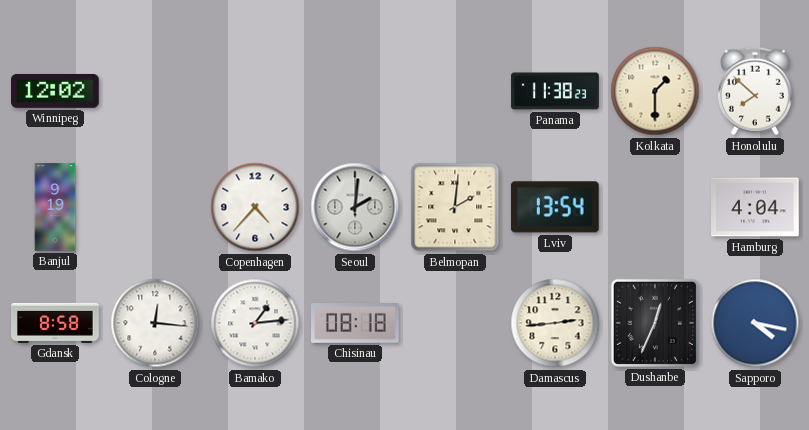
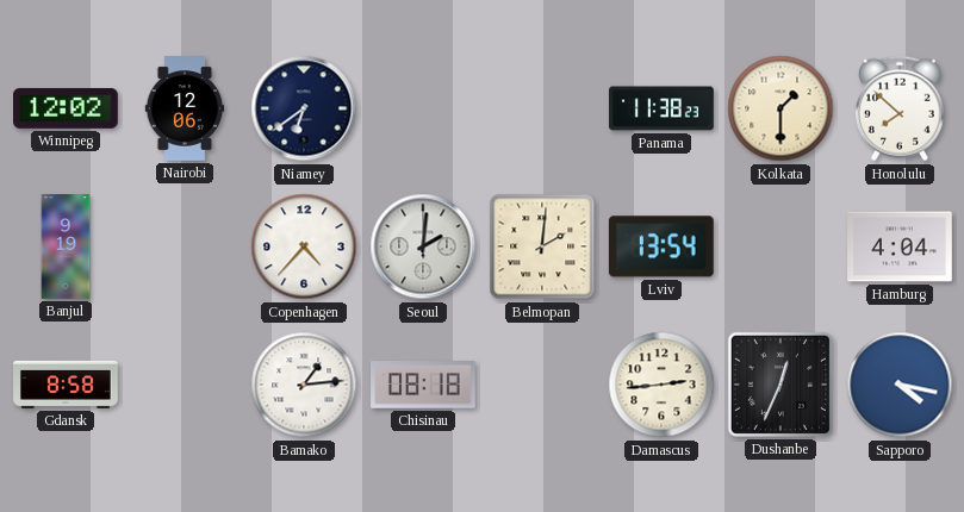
Nairobi: none -> 12:06 (185, 108)
Niamey: none -> 6:39 (304, 108)
Cologne: 12:16 -> none (155, 323)
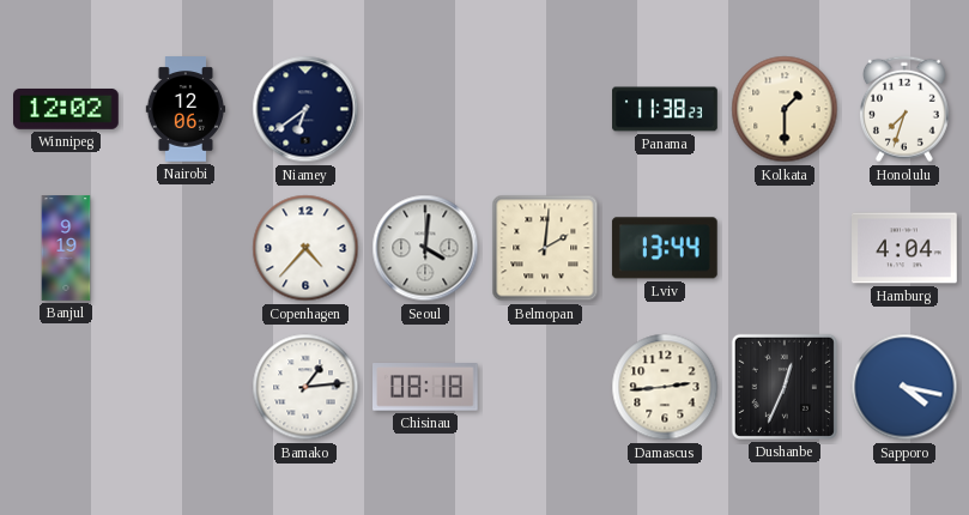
Honolulu: 7:52 -> 7:33 (904, 109)
Seoul: 2:01 -> 4:01 (425, 248)
Lviv: 13:54 -> 13:44 (665, 248)
Gdansk: 8:58 -> none (66, 385)
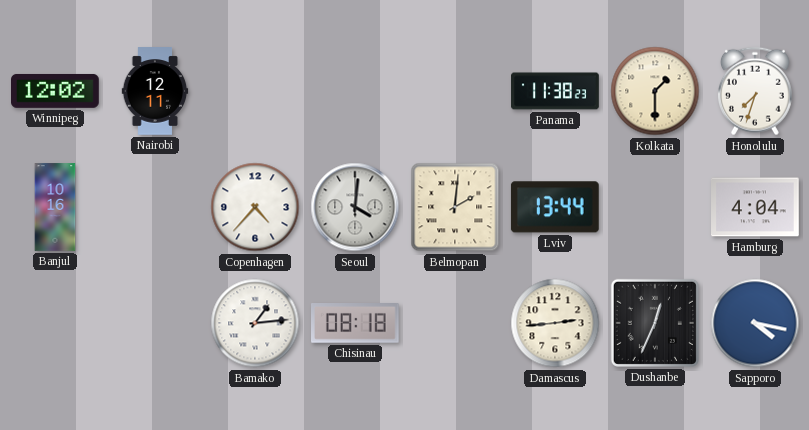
Nairobi: 12:06 -> 12:11 (155, 91)
Niamey: 6:39 -> none (305, 109)
Banjul: 9:19 -> 10:16 (55, 207)
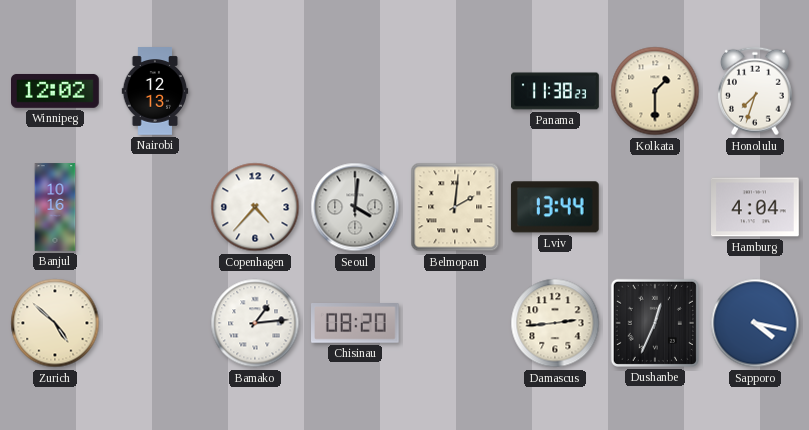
Nairobi: 12:11 -> 12:13 (155, 91)
Zurich: none -> 4:52 (55, 323)
Chisinau: 08:18 -> 08:20 (356, 324)
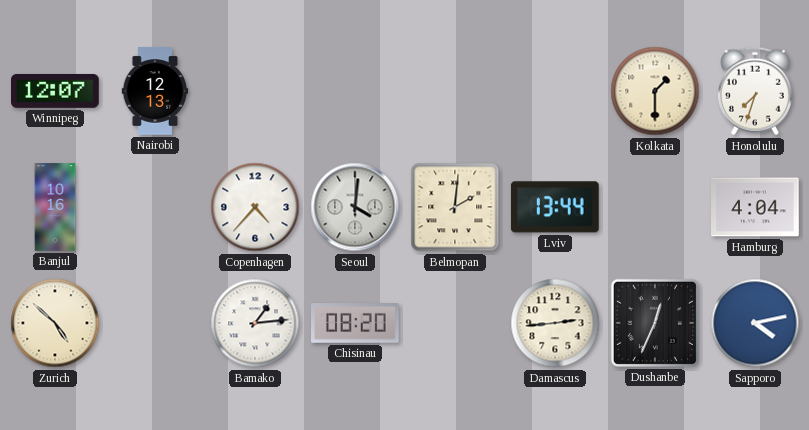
Winnipeg: 12:02 -> 12:07 (56, 91)
Panama: 11:38 -> none (555, 91)
Sapporo: 4:17 -> 4:13 (755, 323)
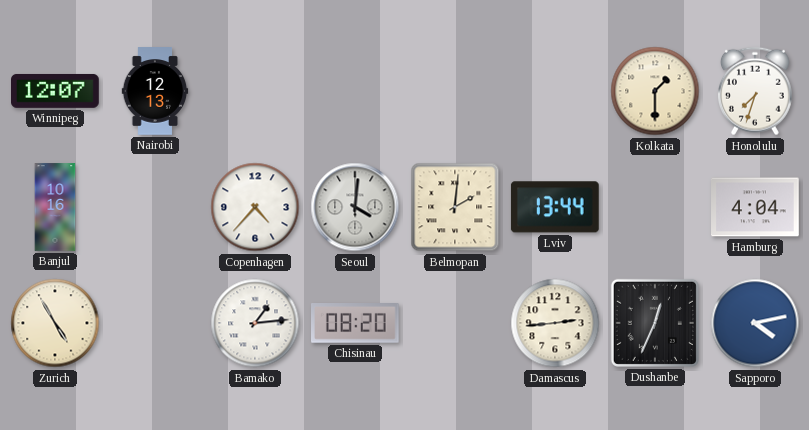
Zurich: 4:52 -> 4:55 (55, 323)
